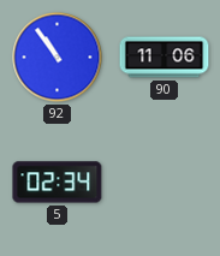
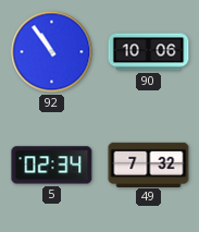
90: 11:06 -> 10:06 (149, 52)
49: none -> 7:32 (149, 164)
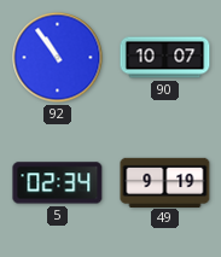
90: 10:06 -> 10:07 (165, 58)
49: 7:32 -> 9:19 (165, 182)
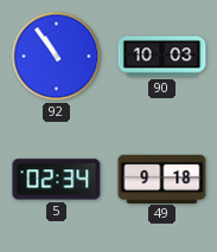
90: 10:07 -> 10:03 (162, 57)
49: 9:19 -> 9:18 (162, 179)
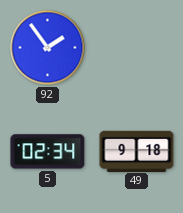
92: 10:54 -> 1:54 (48, 48)
90: 10:03 -> none (162, 57)
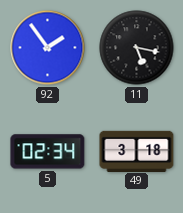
11: none -> 5:17 (137, 48)
49: 9:18 -> 3:18 (137, 151)
